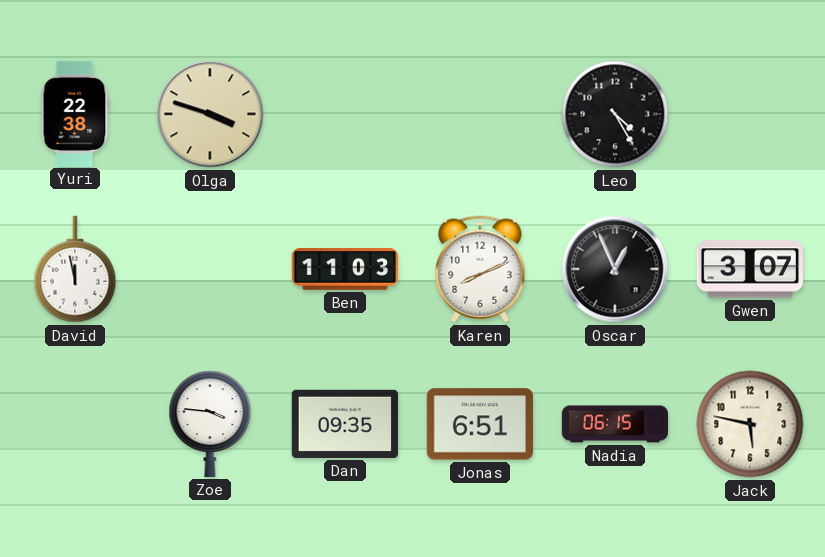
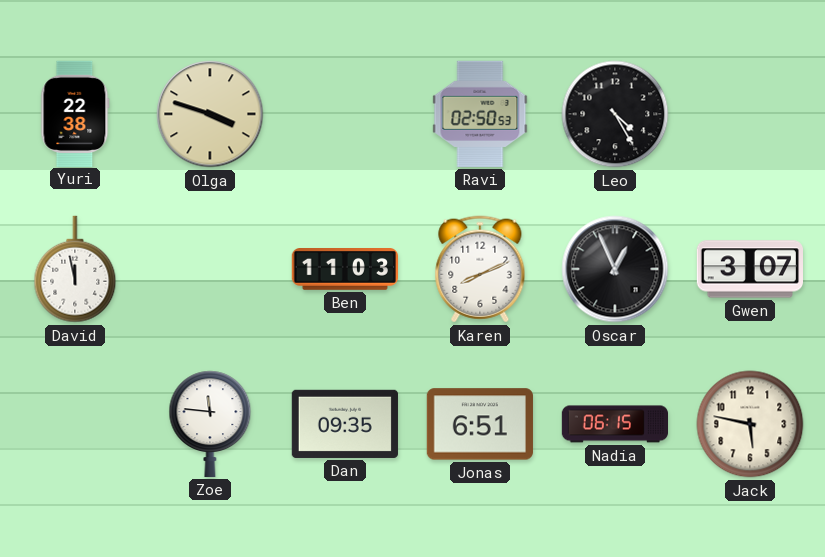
Ravi: none -> 02:50 (480, 114)
Zoe: 3:46 -> 11:46 (210, 424)
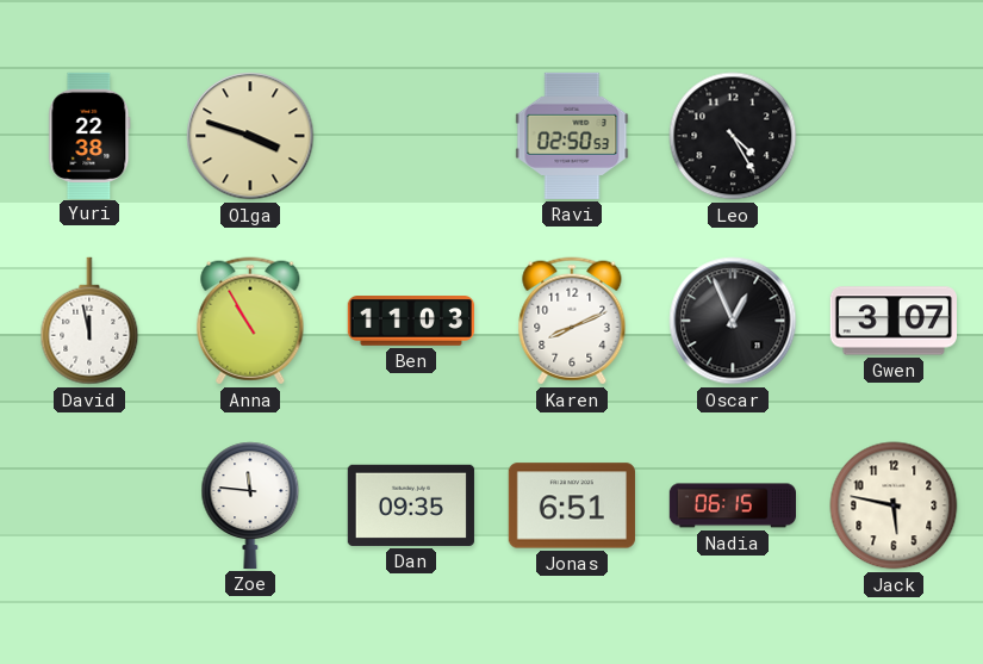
Anna: none -> 10:55 (250, 321)
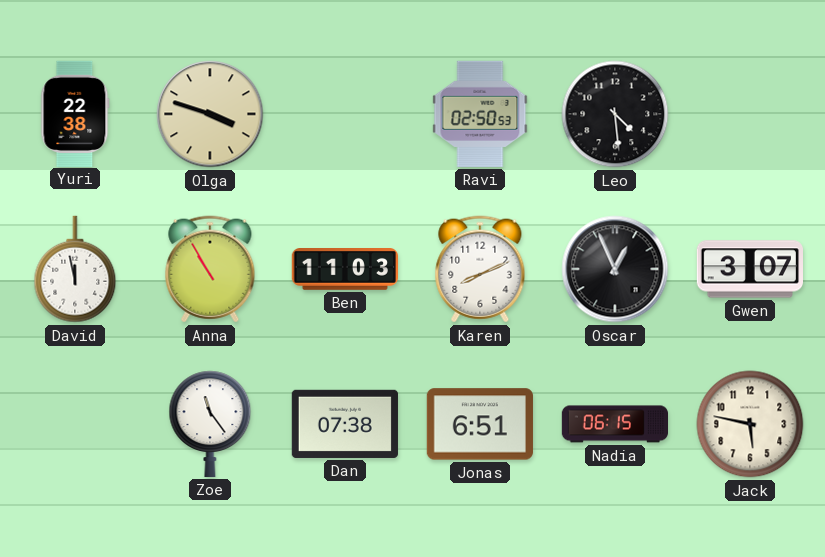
Leo: 4:25 -> 4:29 (615, 114)
Zoe: 11:46 -> 11:24 (210, 424)
Dan: 09:35 -> 07:38 (345, 424)
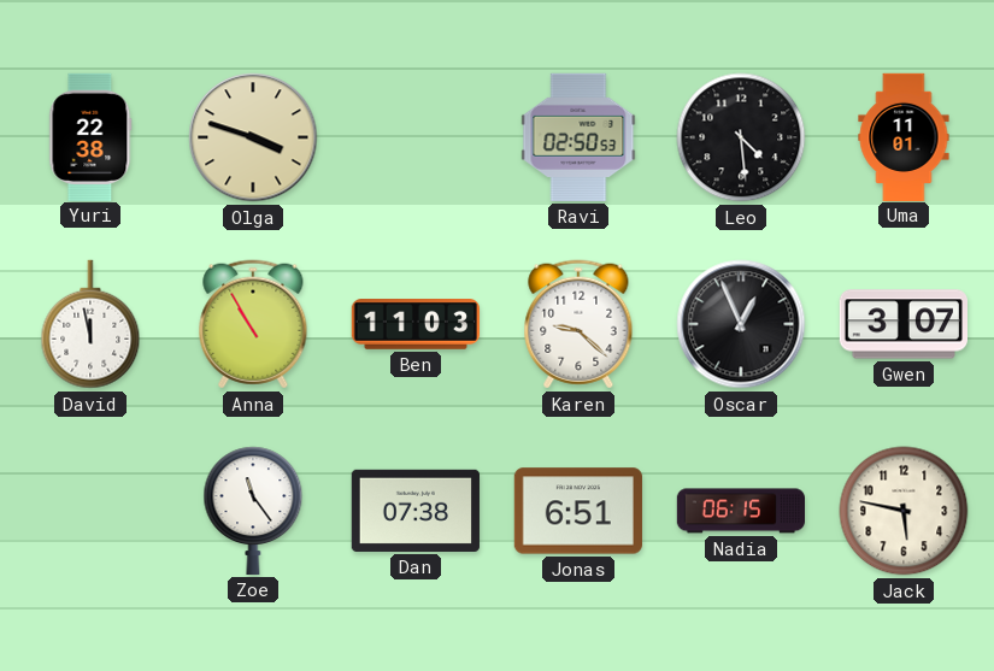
Uma: none -> 11:01 (904, 136)
Karen: 8:11 -> 9:22 (578, 324)
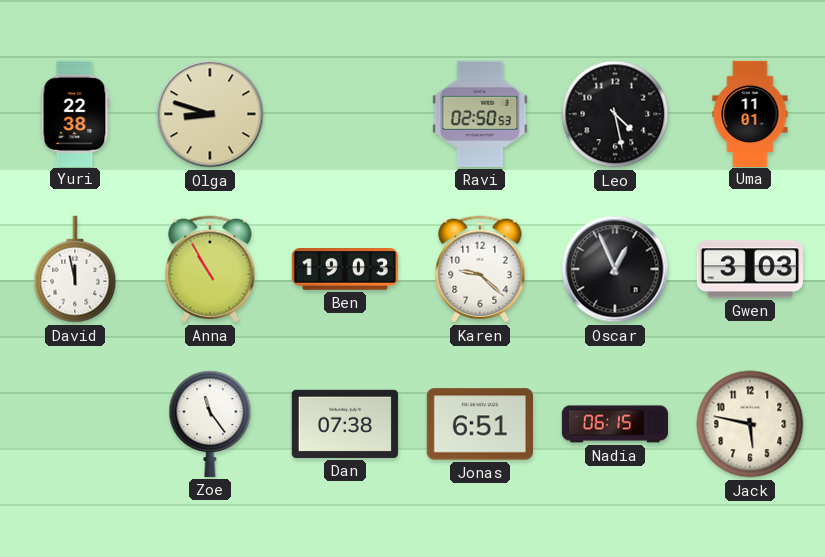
Olga: 3:48 -> 8:48 (210, 114)
Leo: 4:29 -> 4:28 (615, 114)
Ben: 11:03 -> 19:03 (345, 270)
Gwen: 3:07 -> 3:03 (749, 269)
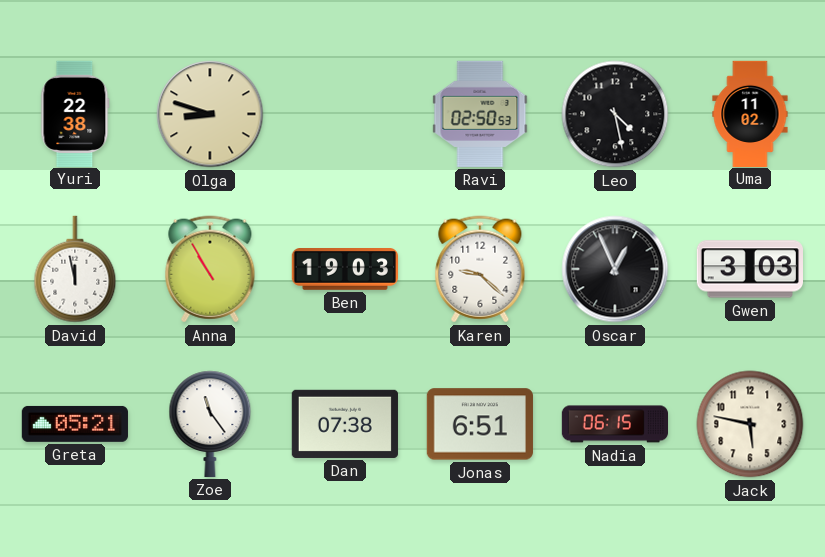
Uma: 11:01 -> 11:02 (750, 113)
Greta: none -> 05:21 (75, 424)
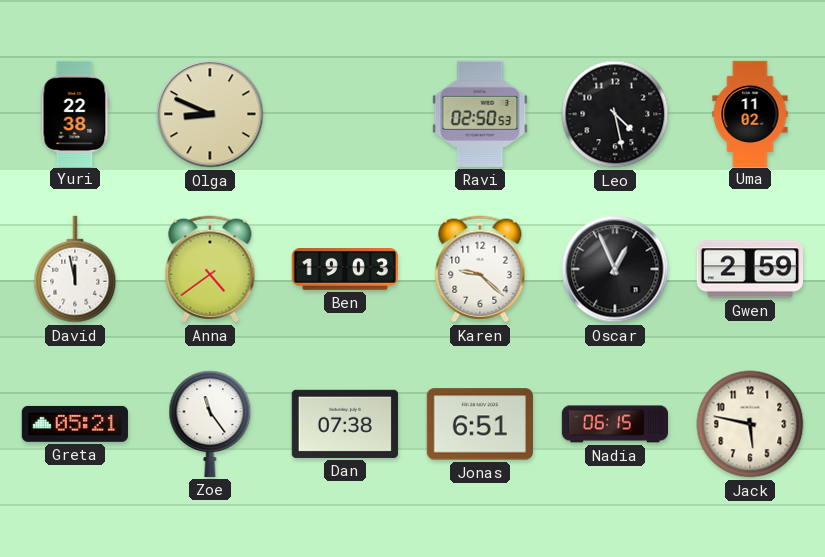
Olga: 8:48 -> 8:49 (210, 114)
Anna: 10:55 -> 4:39 (210, 269)
Gwen: 3:03 -> 2:59 (749, 269)
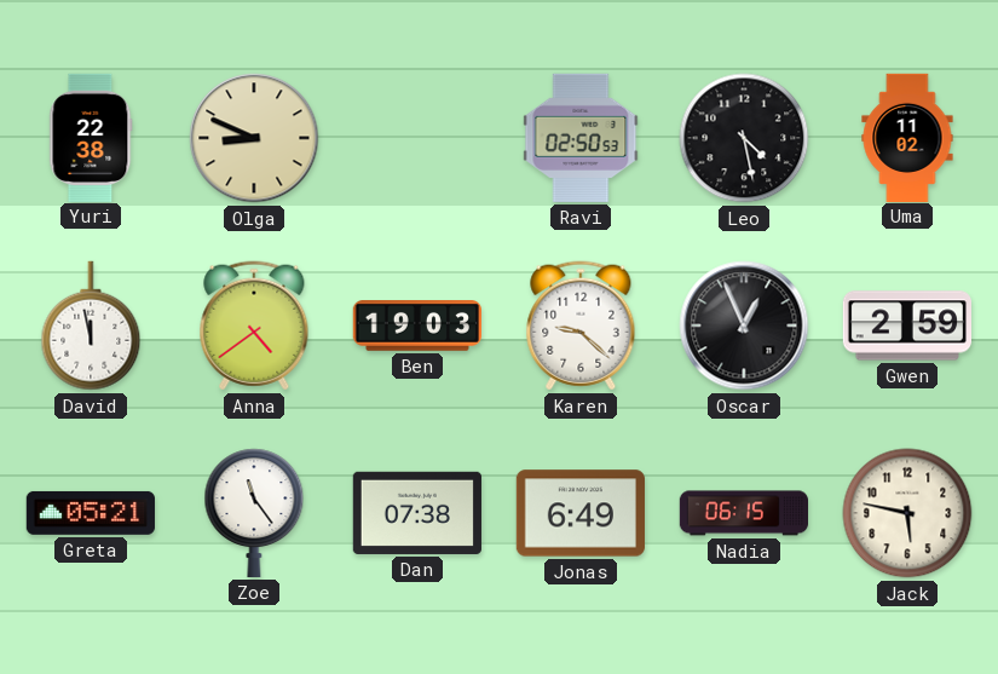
Jonas: 6:51 -> 6:49 (581, 513)
